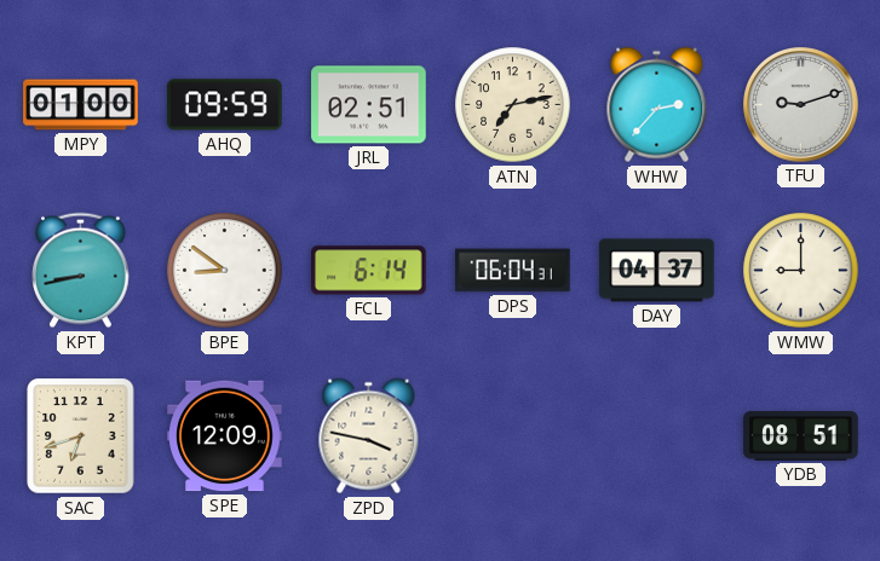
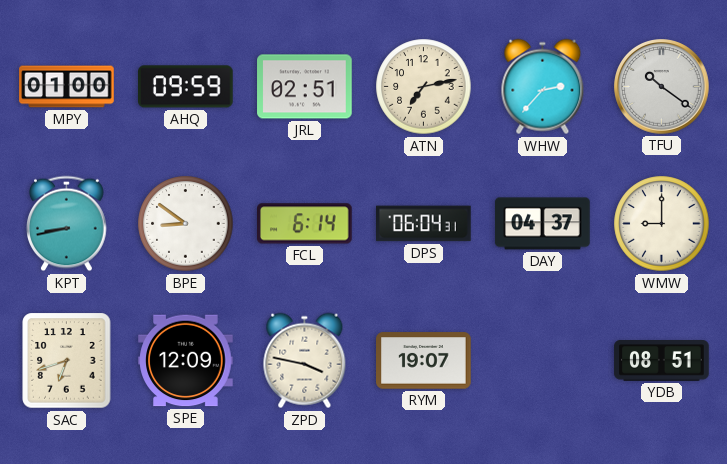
TFU: 9:12 -> 10:21 (662, 87)
RYM: none -> 19:07 (424, 361)
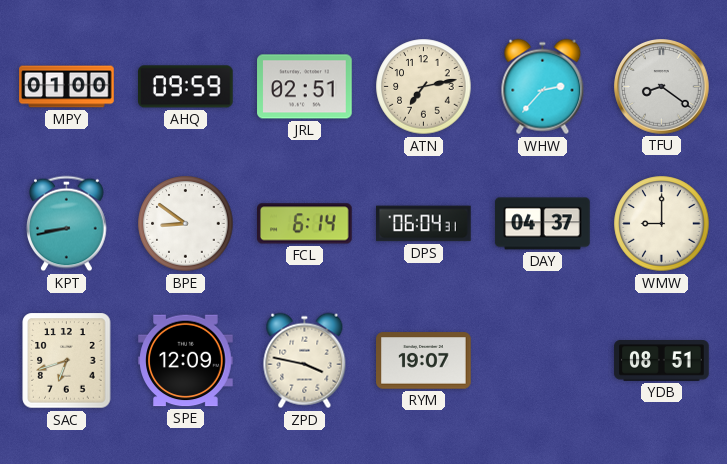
TFU: 10:21 -> 8:21 (662, 87)
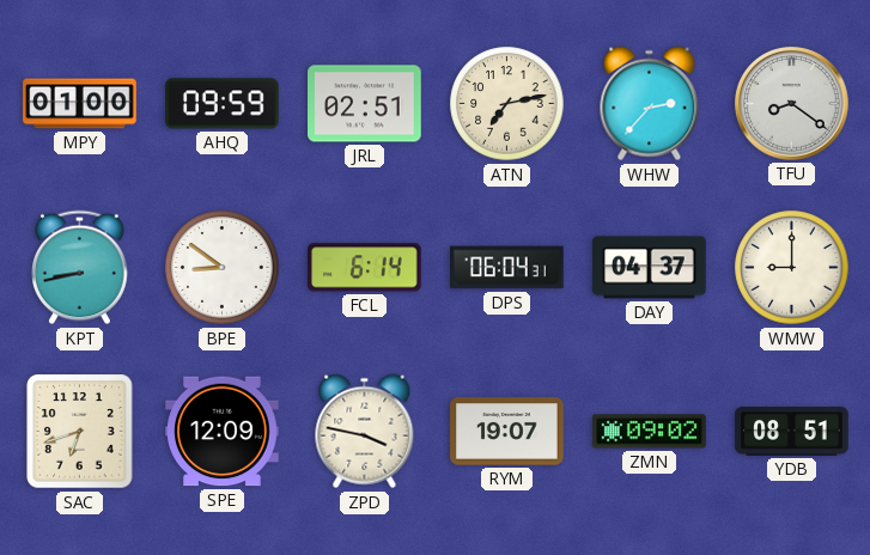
ZMN: none -> 09:02 (650, 432)
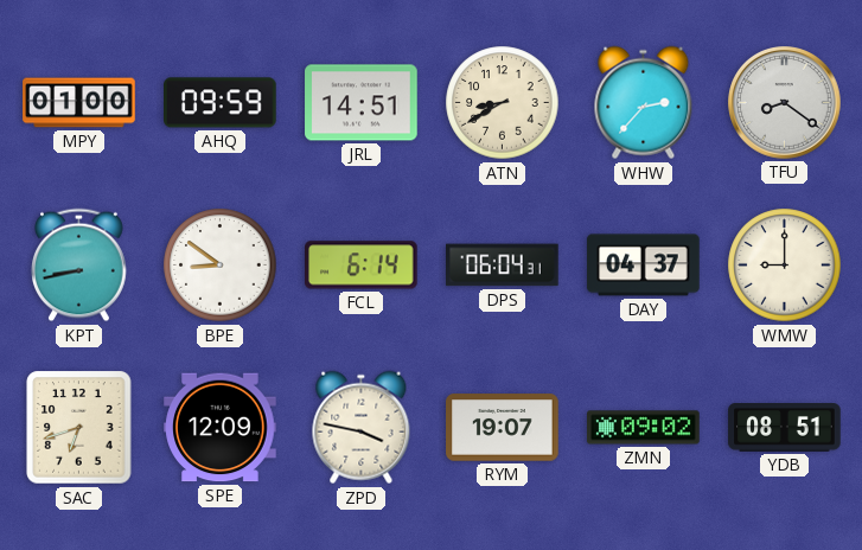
JRL: 02:51 -> 14:51 (362, 103)
ATN: 7:13 -> 8:40 (503, 103)
